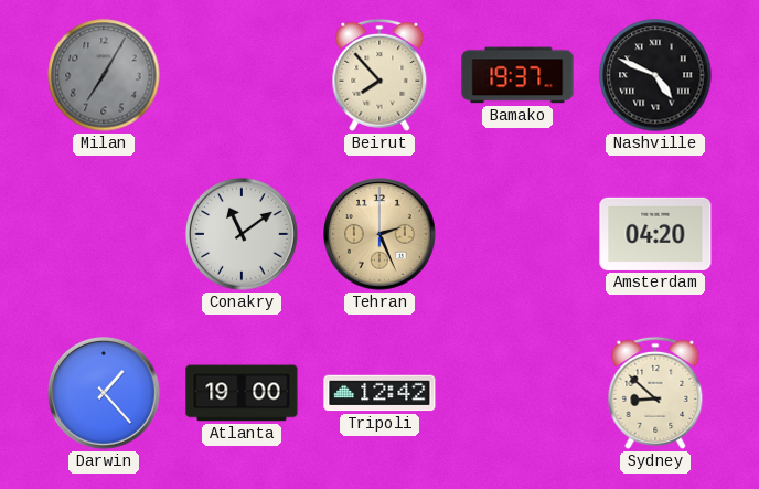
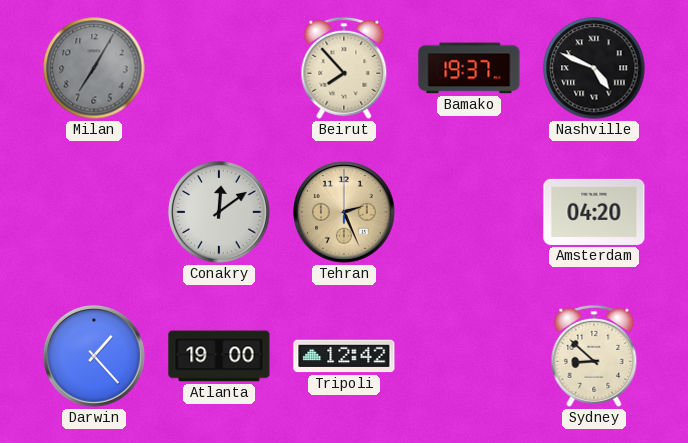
Conakry: 11:09 -> 12:09 (220, 213)
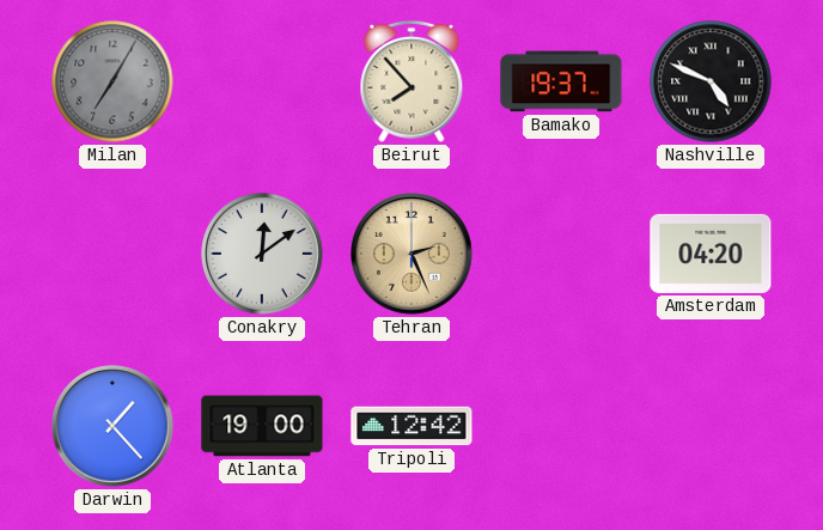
Sydney: 8:52 -> none (594, 356)
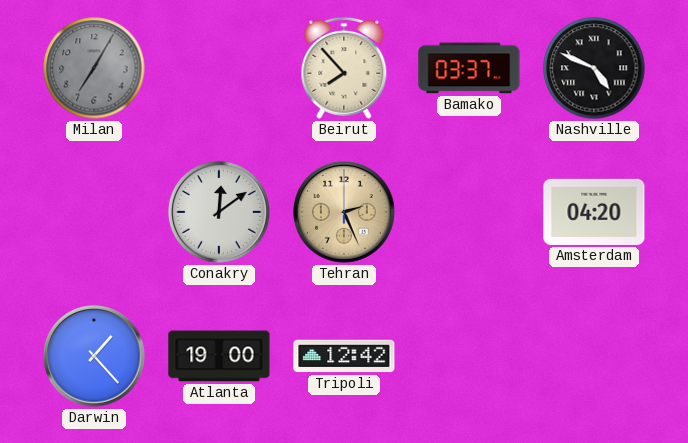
Bamako: 19:37 -> 03:37 (469, 68)
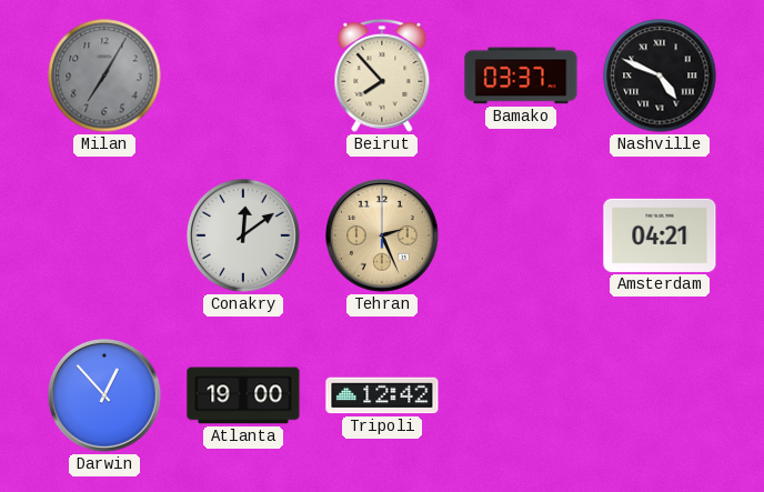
Amsterdam: 04:20 -> 04:21 (660, 235)
Darwin: 1:23 -> 12:53 (105, 396)
